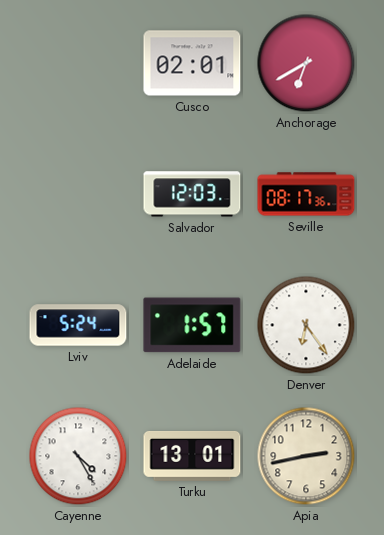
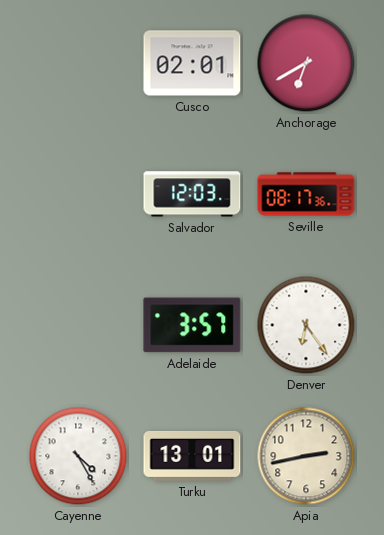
Lviv: 5:24 -> none (78, 325)
Adelaide: 1:57 -> 3:57 (192, 325)
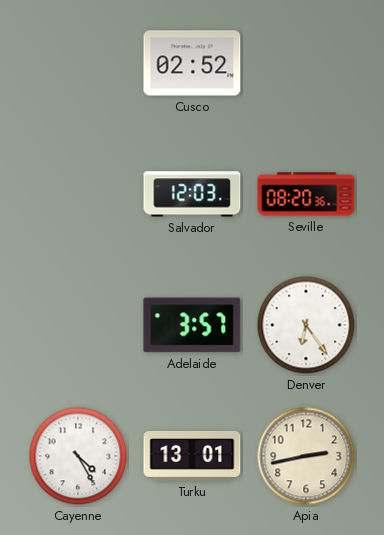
Cusco: 02:01 -> 02:52 (192, 63)
Anchorage: 6:40 -> none (306, 63)
Seville: 08:17 -> 08:20 (306, 194)
